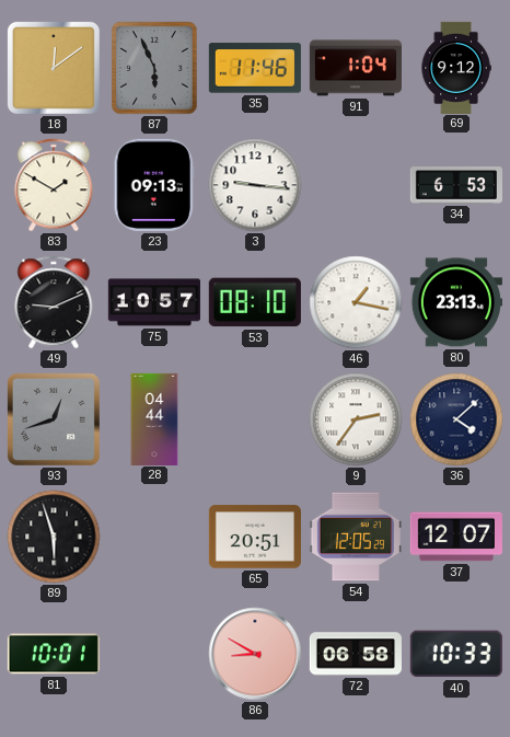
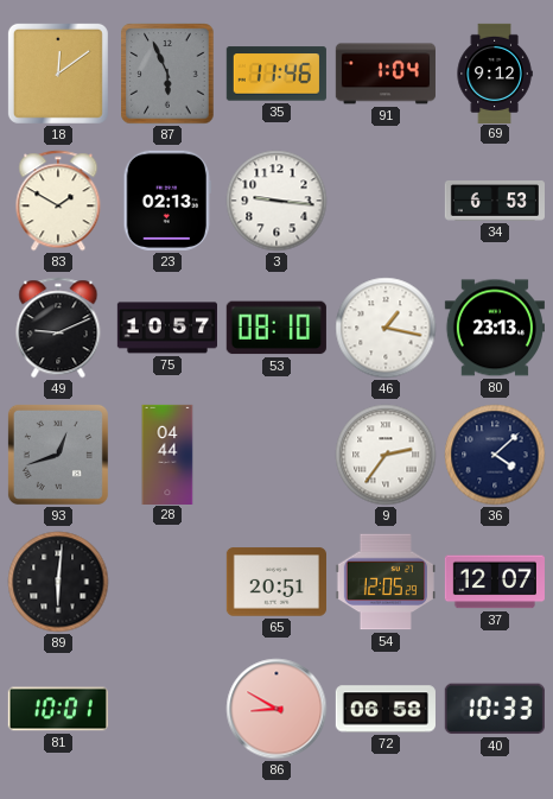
23: 09:13 -> 02:13 (167, 201)
89: 5:57 -> 6:01 (58, 582)
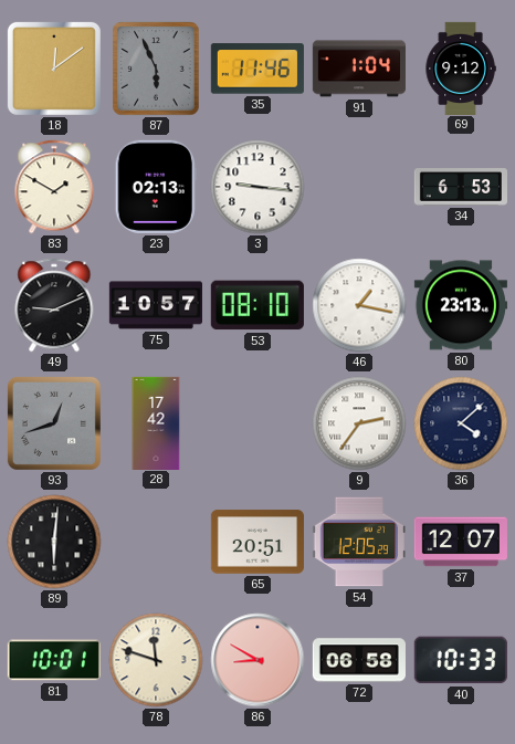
28: 04:44 -> 17:42 (156, 422)
78: none -> 11:48 (156, 660)
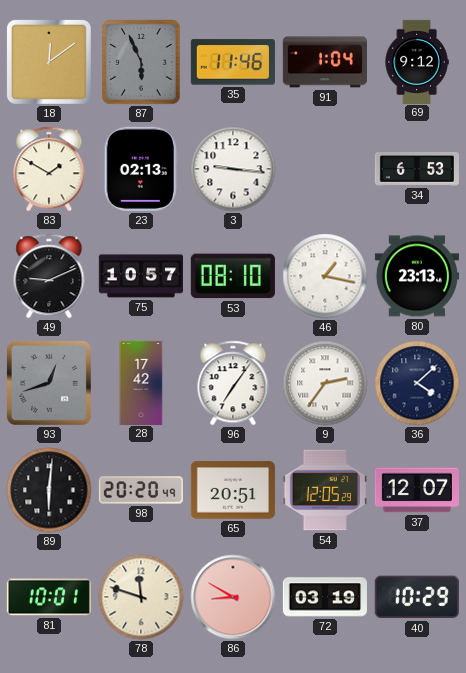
96: none -> 7:06 (233, 383)
98: none -> 20:20 (141, 490)
72: 06:58 -> 03:19 (325, 597)
40: 10:33 -> 10:29 (417, 597)
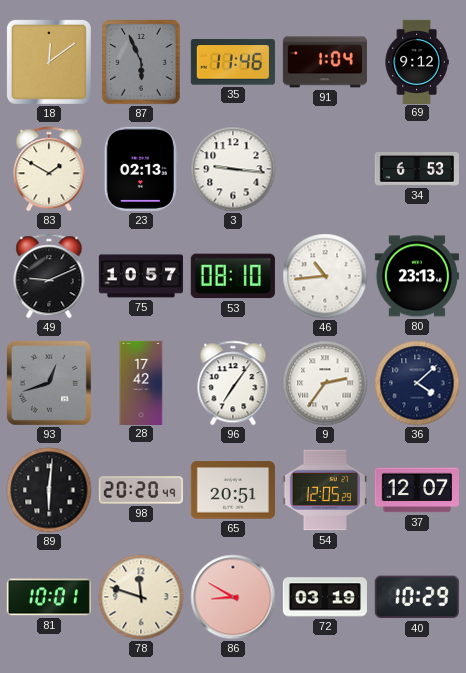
46: 1:17 -> 10:44 (325, 276)
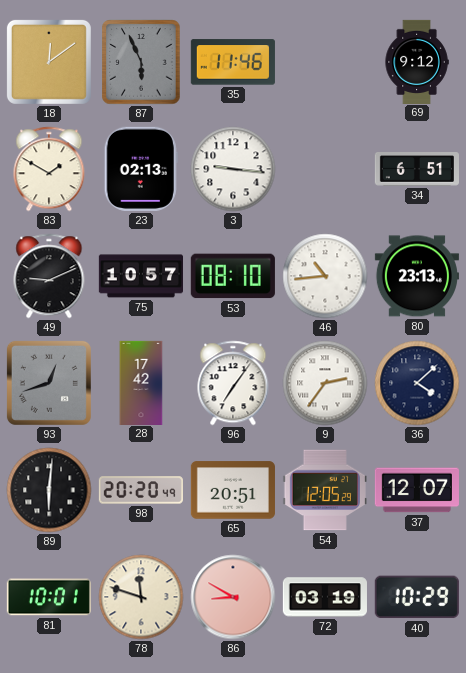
91: 1:04 -> none (325, 62)
34: 6:53 -> 6:51 (416, 170)
